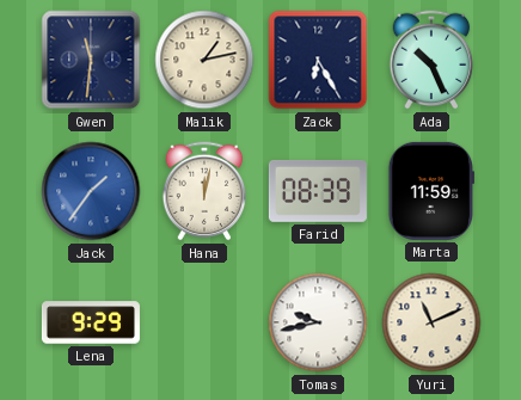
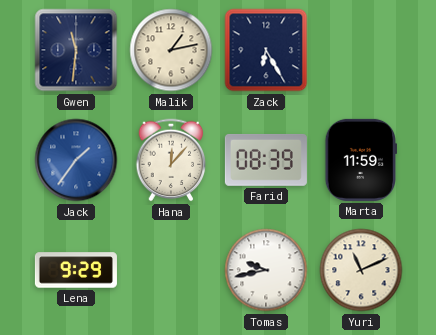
Ada: 10:26 -> none (431, 60)
Hana: 12:02 -> 12:07 (171, 160)
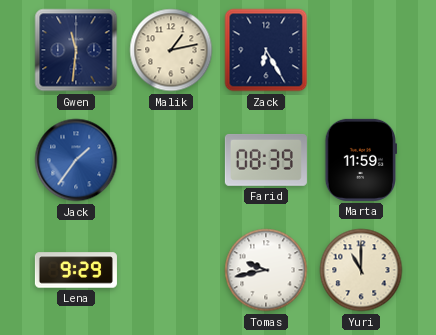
Hana: 12:07 -> none (171, 160)
Yuri: 11:11 -> 11:00 (361, 270)
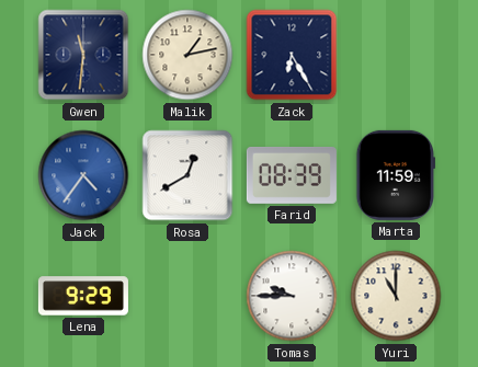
Jack: 1:36 -> 4:36 (83, 175)
Rosa: none -> 12:40 (187, 175)
Tomas: 9:43 -> 9:45 (292, 296)
